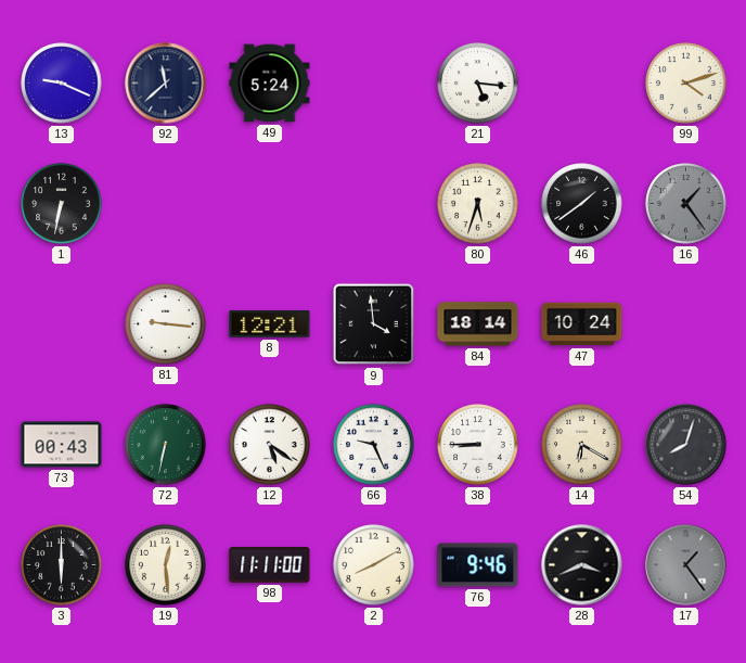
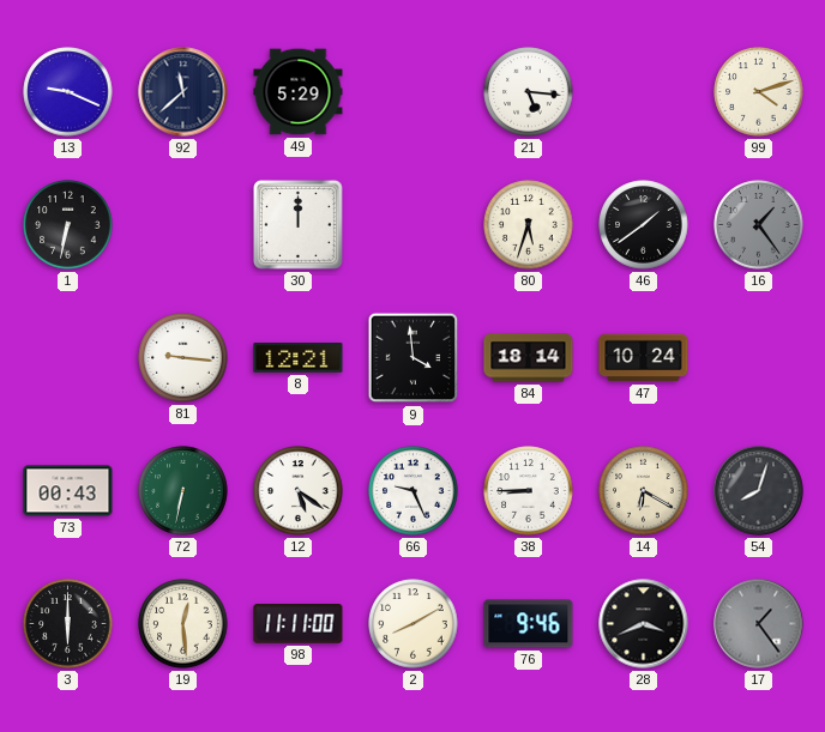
49: 5:24 -> 5:29 (299, 92)
30: none -> 12:00 (299, 225)
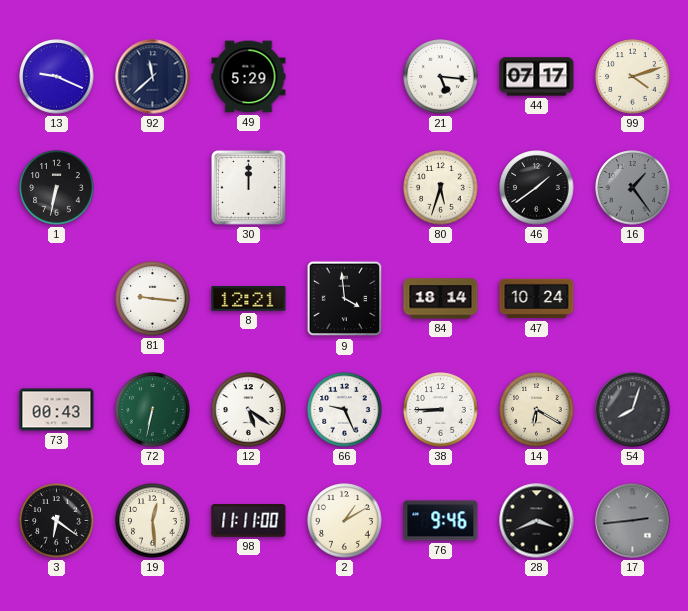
44: none -> 07:17 (537, 77)
3: 6:00 -> 6:21 (57, 521)
2: 8:10 -> 1:10 (345, 521)
17: 1:24 -> 2:44 (633, 521)
